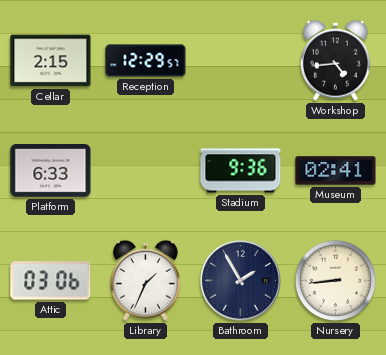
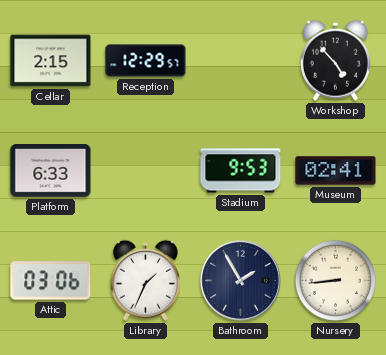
Workshop: 4:44 -> 4:53 (335, 60)
Stadium: 9:36 -> 9:53 (241, 171)
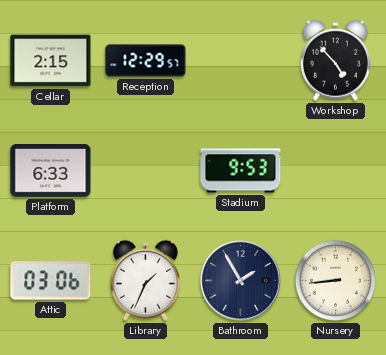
Museum: 02:41 -> none (336, 171)
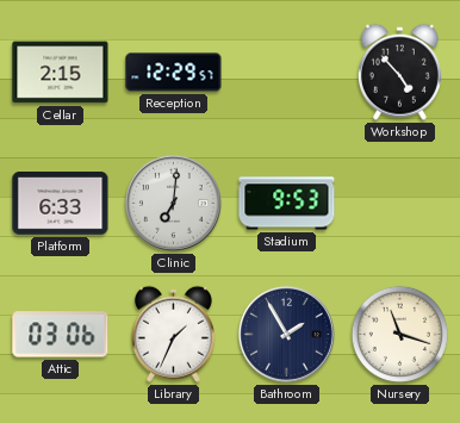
Clinic: none -> 7:01 (173, 203)
Nursery: 8:44 -> 11:18 (399, 334)
